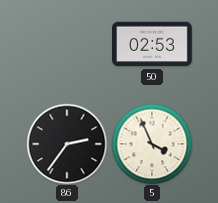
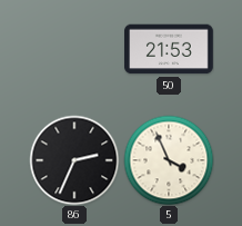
50: 02:53 -> 21:53 (170, 49)
86: 2:36 -> 2:34 (74, 160)
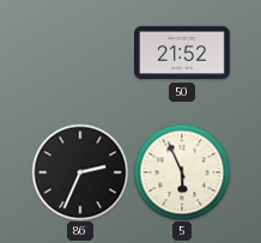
50: 21:53 -> 21:52 (183, 53)
5: 3:56 -> 5:56 (182, 172)
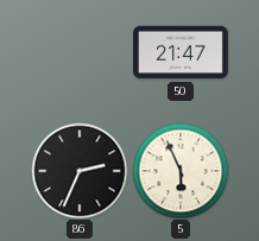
50: 21:52 -> 21:47 (182, 52)
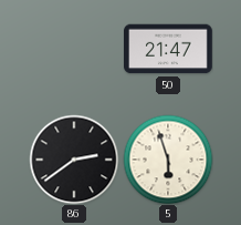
86: 2:34 -> 2:39 (74, 160)
5: 5:56 -> 5:57 (168, 160)
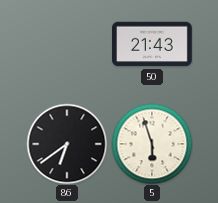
50: 21:47 -> 21:43 (153, 44)
86: 2:39 -> 6:39 (67, 144)
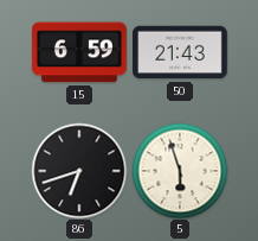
15: none -> 6:59 (79, 52)
86: 6:39 -> 6:42 (79, 171)
